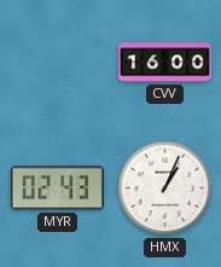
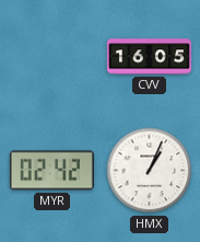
CVV: 16:00 -> 16:05 (149, 57)
MYR: 02:43 -> 02:42 (51, 171)
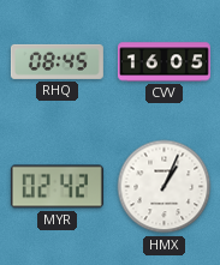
RHQ: none -> 08:45 (57, 61)
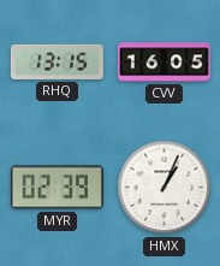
RHQ: 08:45 -> 13:15 (57, 61)
MYR: 02:42 -> 02:39 (57, 188)
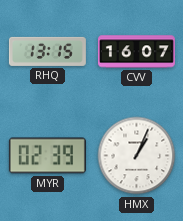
CVV: 16:05 -> 16:07 (136, 52)
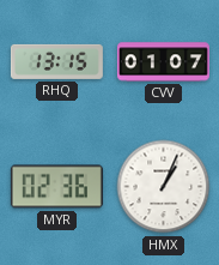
CVV: 16:07 -> 01:07 (163, 62)
MYR: 02:39 -> 02:36 (56, 187)
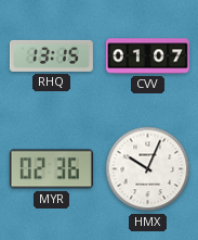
HMX: 1:04 -> 10:04 (148, 169)
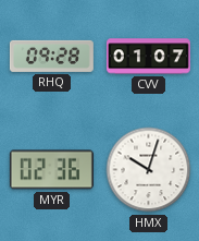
RHQ: 13:15 -> 09:28 (51, 56)
HMX: 10:04 -> 10:03 (149, 170)
